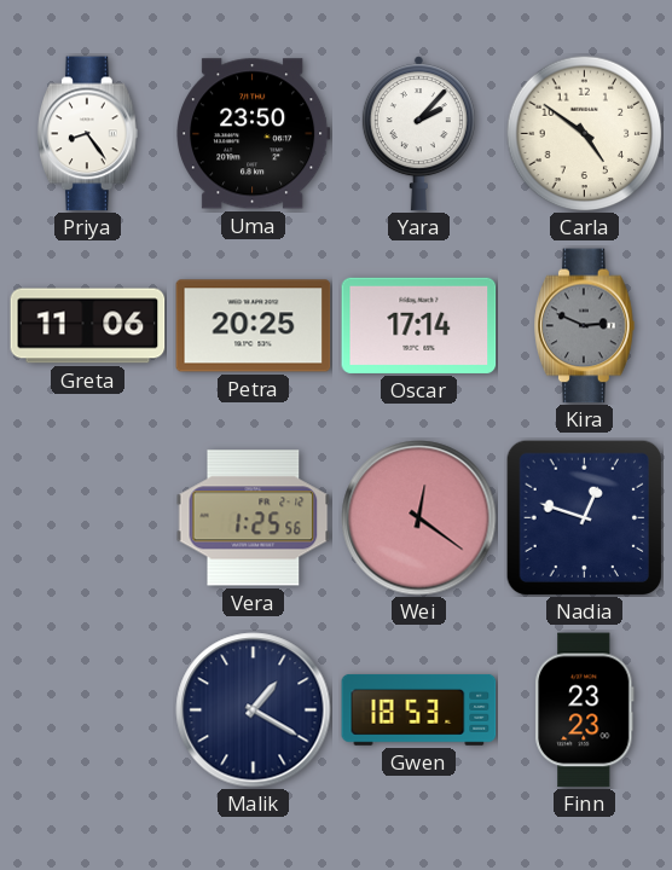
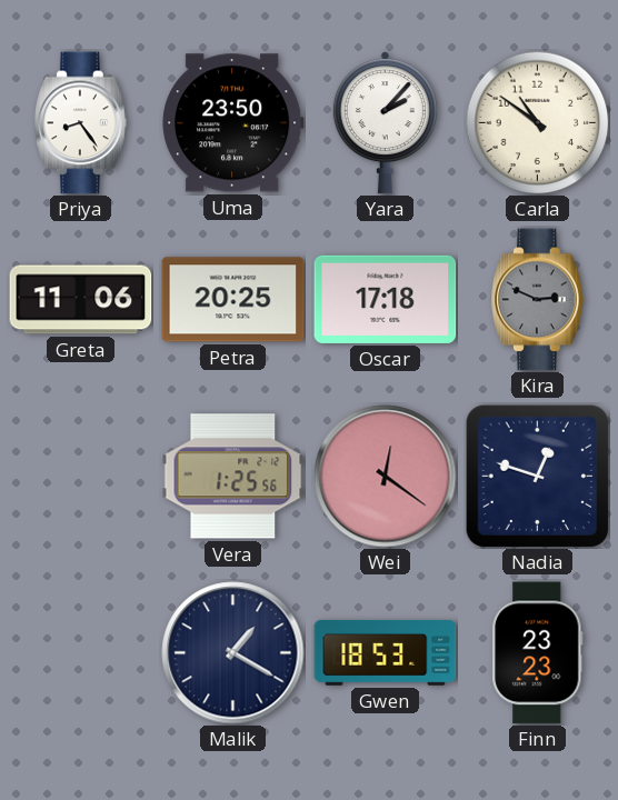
Carla: 4:51 -> 10:51 (537, 122)
Oscar: 17:14 -> 17:18 (386, 299)
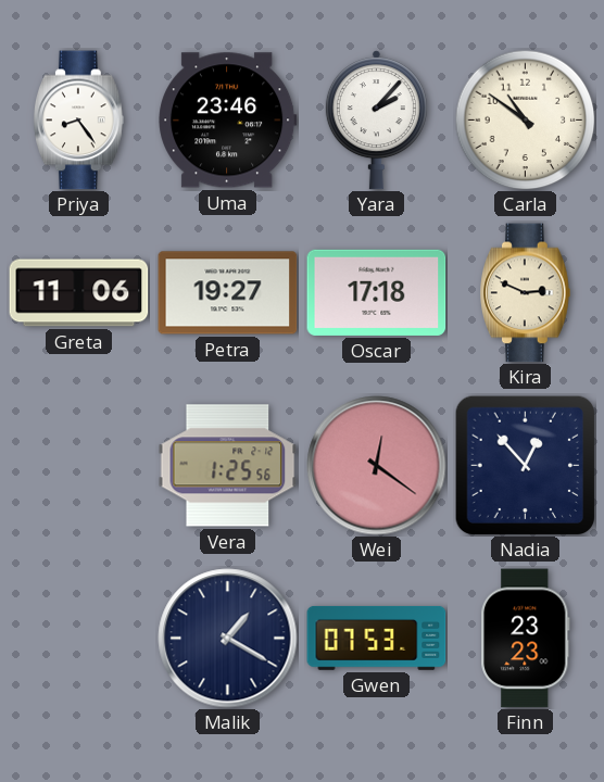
Uma: 23:50 -> 23:46 (228, 121)
Petra: 20:25 -> 19:27 (228, 293)
Kira dial: grey -> cream (526, 293)
Nadia: 12:48 -> 12:53 (525, 465)
Gwen: 18:53 -> 07:53 (377, 639)
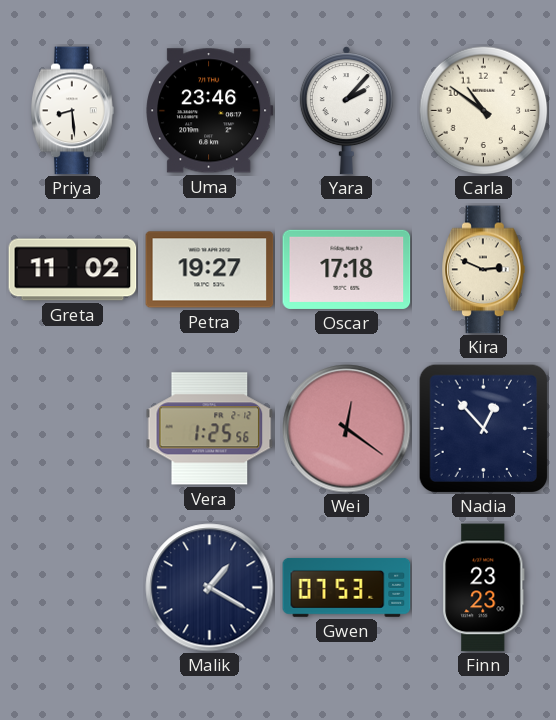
Priya: 8:24 -> 8:29 (73, 111)
Greta: 11:06 -> 11:02 (73, 270)
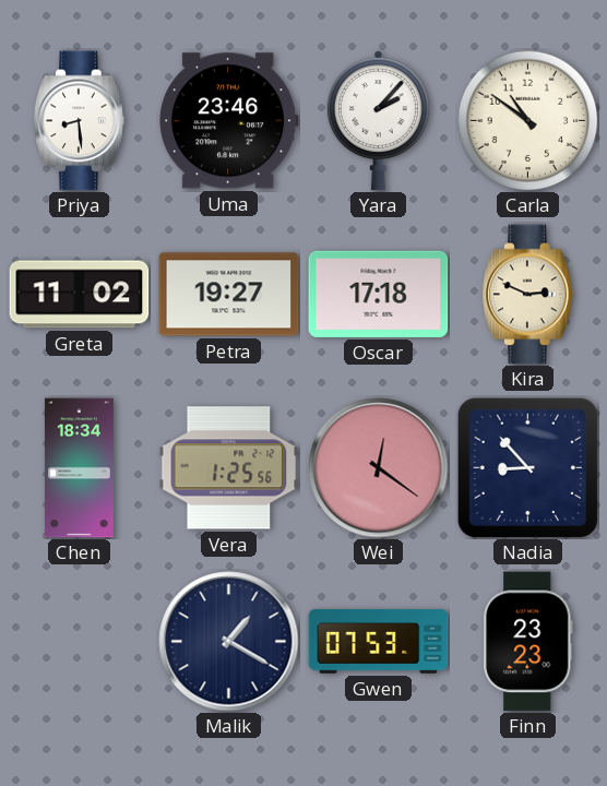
Chen: none -> 18:34 (79, 468)
Nadia: 12:53 -> 8:53 (527, 467)
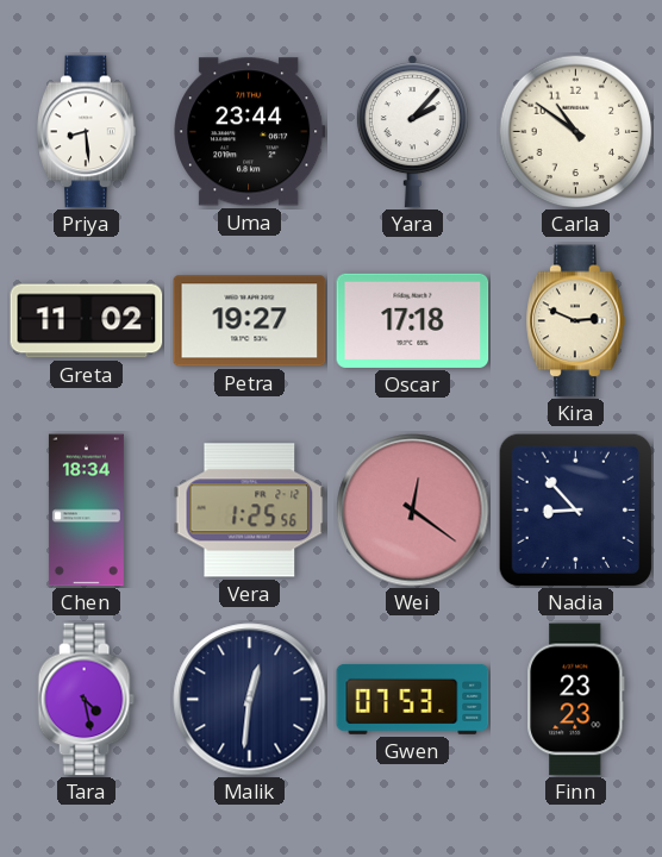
Uma: 23:46 -> 23:44 (250, 132)
Tara: none -> 4:28 (86, 700)
Malik: 1:20 -> 12:31 (250, 700)
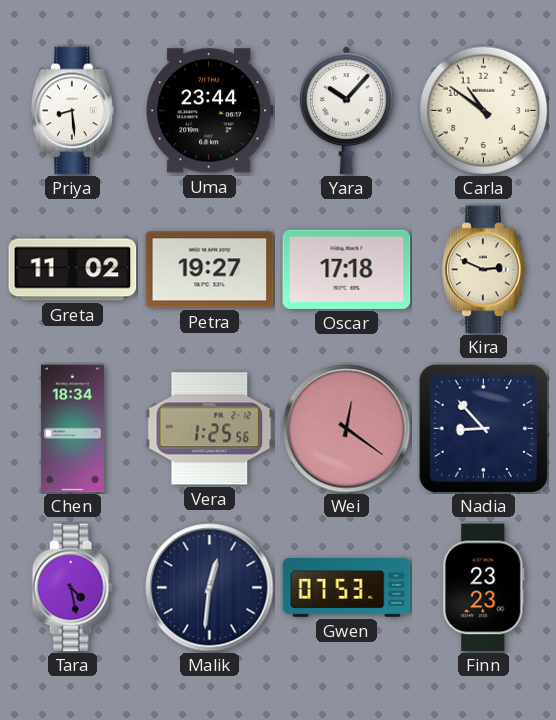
Yara: 2:07 -> 10:07 (346, 111)
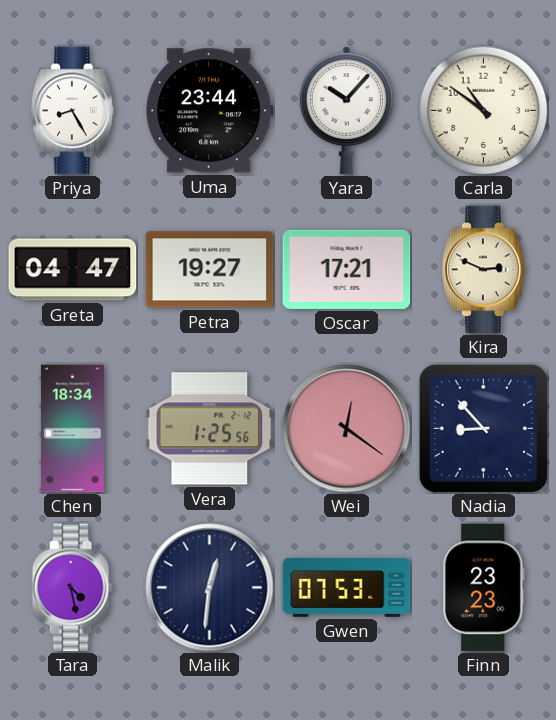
Priya: 8:29 -> 8:25 (73, 111)
Greta: 11:02 -> 04:47 (73, 270)
Oscar: 17:18 -> 17:21 (347, 269)
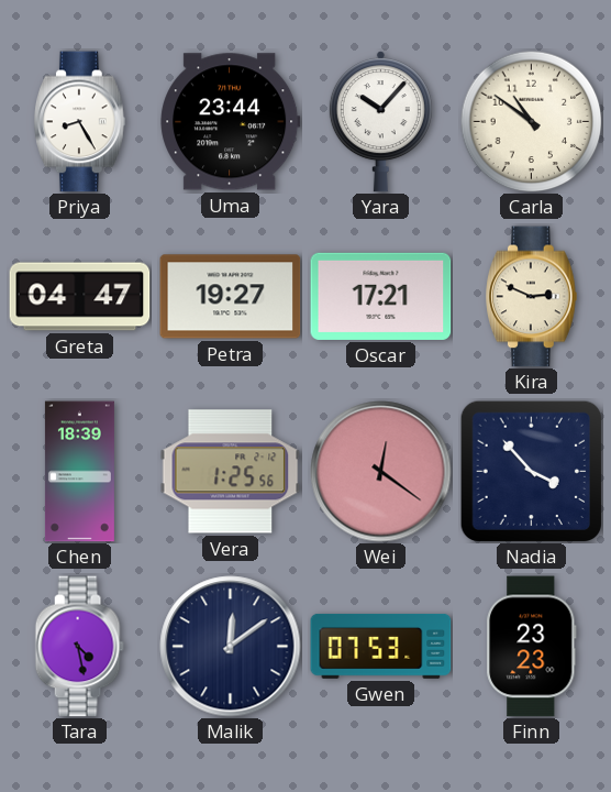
Chen: 18:34 -> 18:39 (79, 472)
Nadia: 8:53 -> 3:53 (531, 471)
Malik: 12:31 -> 12:09 (231, 647)
